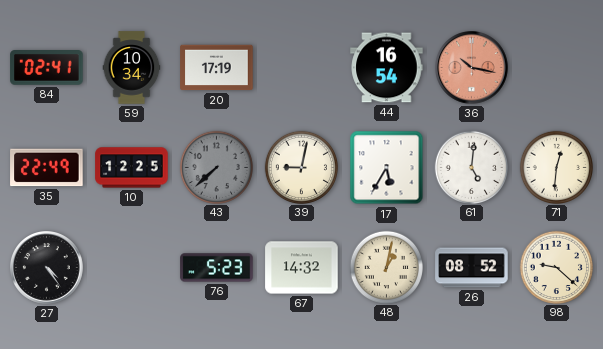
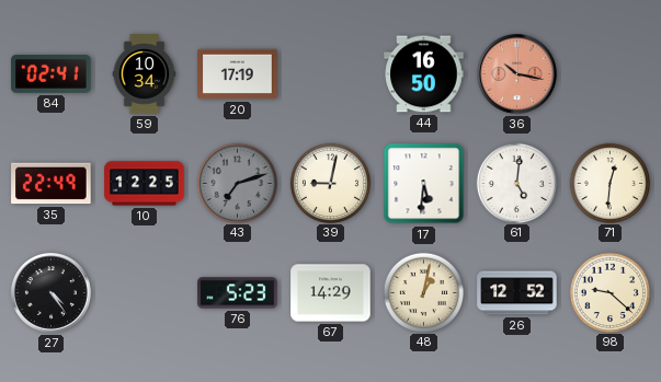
44: 16:54 -> 16:50 (424, 74)
43: 7:38 -> 7:12 (237, 183)
17: 5:35 -> 5:31 (424, 184)
67: 14:32 -> 14:29 (331, 293)
26: 08:52 -> 12:52 (517, 293)
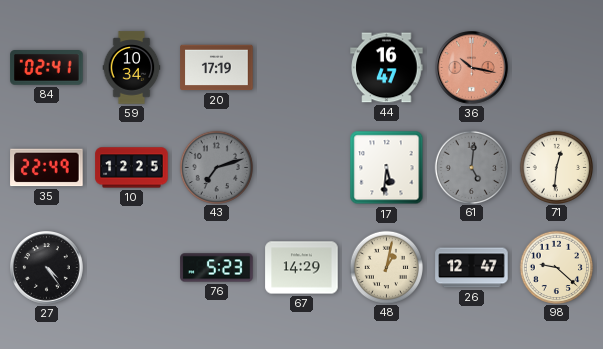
44: 16:50 -> 16:47 (387, 68)
39: 9:02 -> none (330, 183)
61 dial: white -> grey (471, 167)
26: 12:52 -> 12:47 (472, 268)
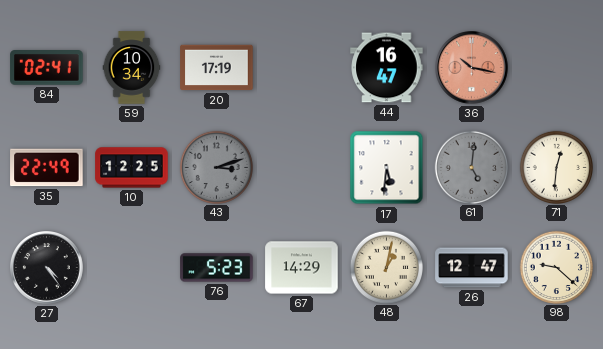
43: 7:12 -> 3:12 (216, 167)
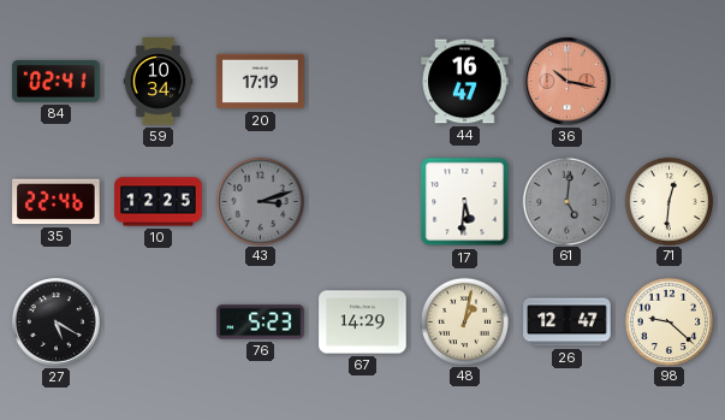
35: 22:49 -> 22:46 (57, 202)
27: 4:24 -> 5:20 (57, 323)
